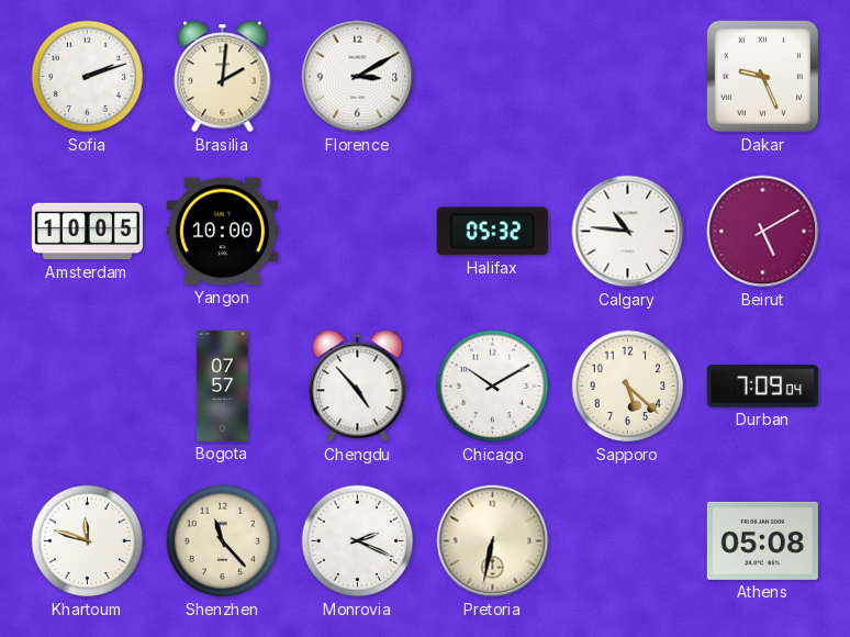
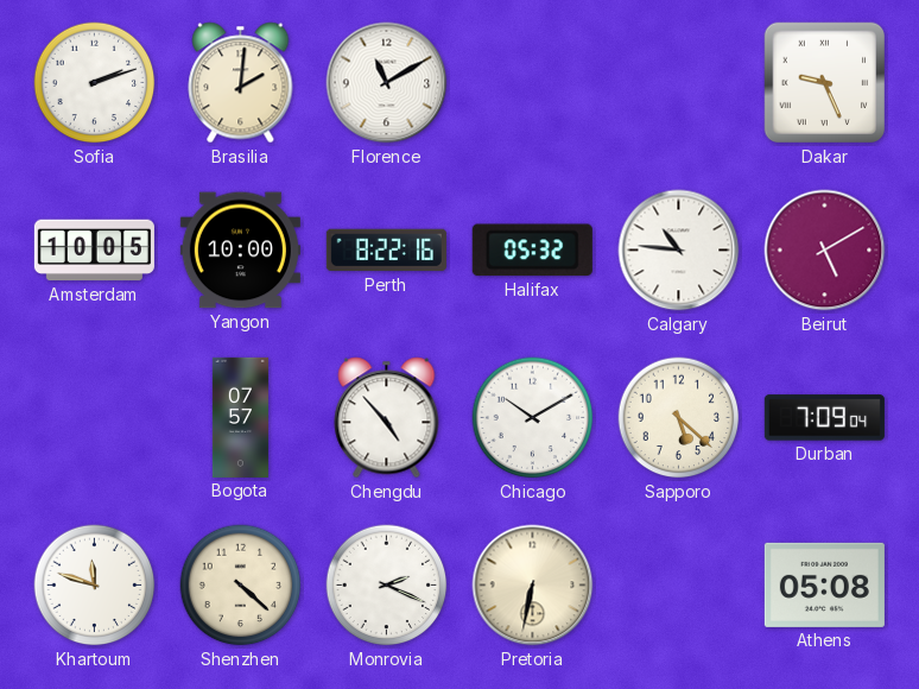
Florence: 3:10 -> 11:10 (387, 83)
Perth: none -> 8:22 (386, 251)
Shenzhen: 11:23 -> 4:22 (241, 586)
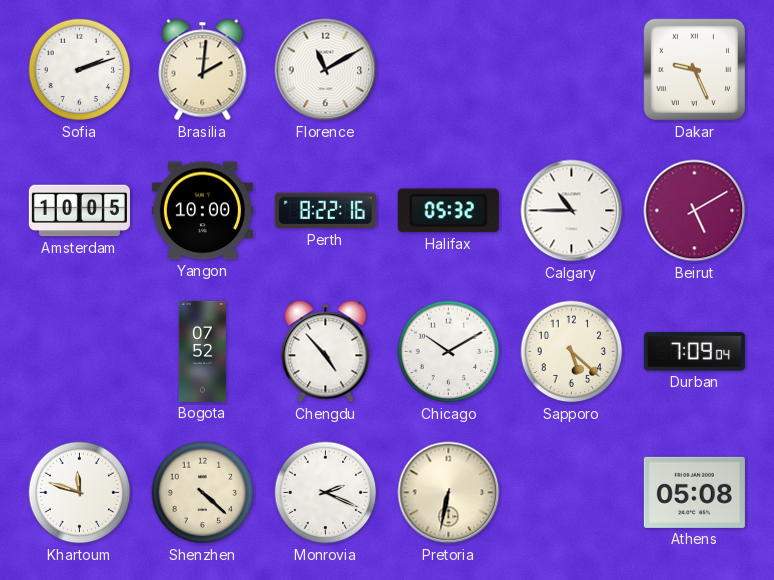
Calgary: 10:46 -> 10:45 (572, 211)
Bogota: 07:57 -> 07:52 (202, 351)
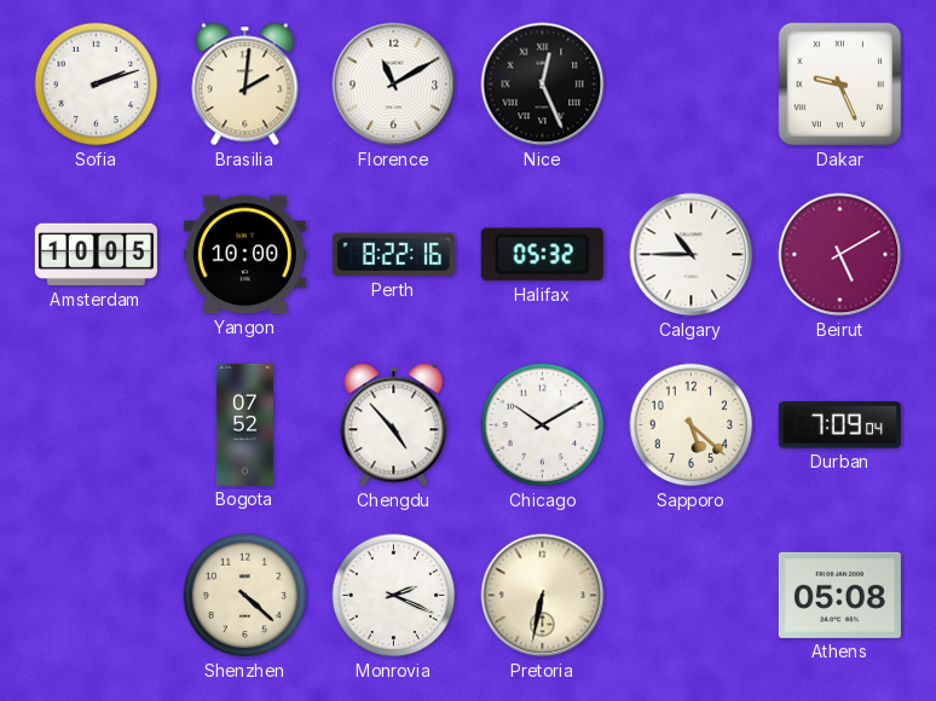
Nice: none -> 12:26 (543, 85)
Khartoum: 11:48 -> none (80, 493)
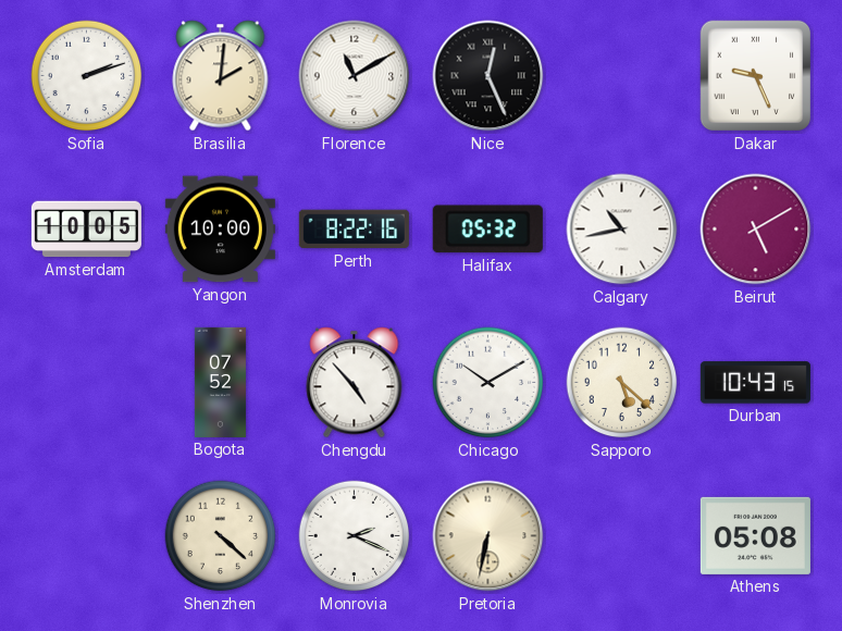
Calgary: 10:45 -> 10:43 (622, 230)
Durban: 7:09 -> 10:43 (755, 383)
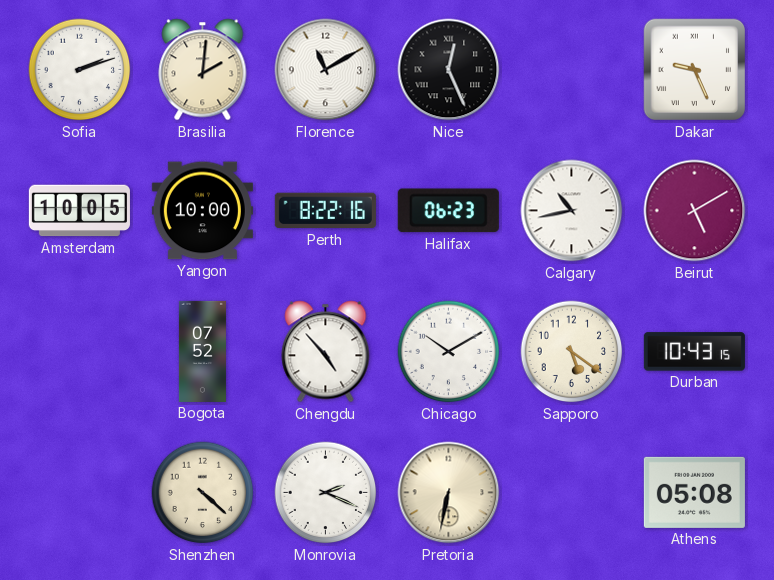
Halifax: 05:32 -> 06:23 (448, 211)
Sapporo: 5:22 -> 5:21 (572, 352)
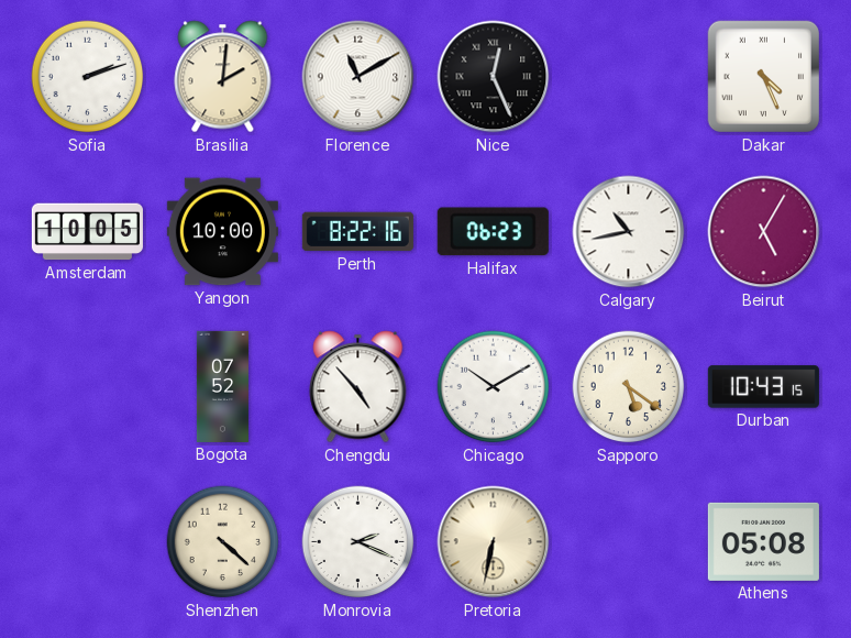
Dakar: 9:26 -> 4:26 (764, 77)
Beirut: 5:10 -> 5:05 (764, 232)
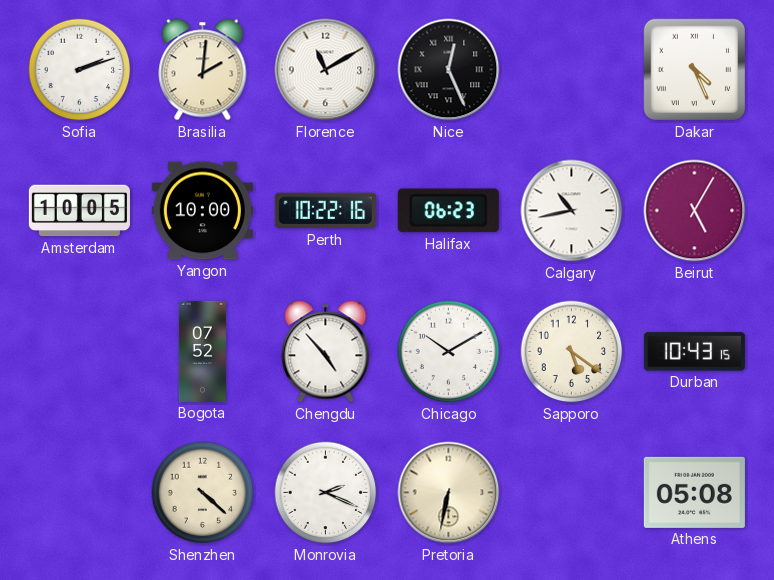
Perth: 8:22 -> 10:22 (325, 211)
